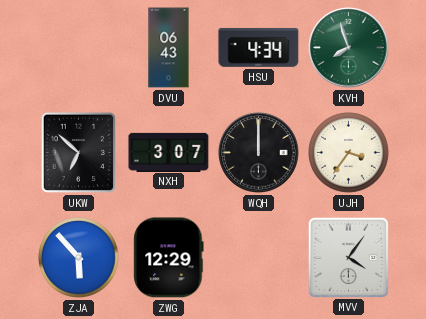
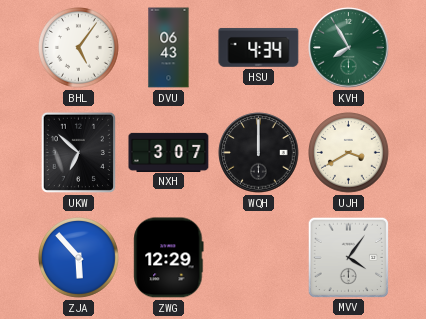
BHL: none -> 5:06 (79, 48)
KVH: 7:57 -> 7:55 (349, 48)
UJH: 3:36 -> 3:40 (349, 153)
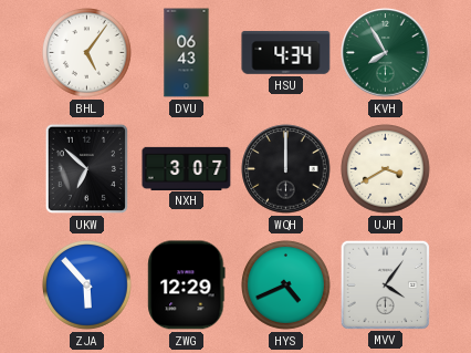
HYS: none -> 4:41 (286, 285)
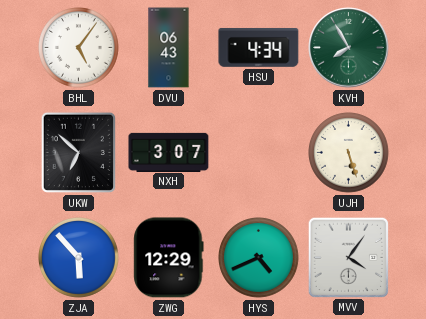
WQH: 12:00 -> none (286, 169)
UJH: 3:40 -> 5:27 (349, 153)
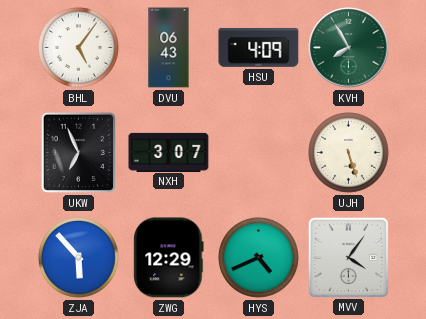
HSU: 4:34 -> 4:09 (259, 47)
UKW: 6:52 -> 6:56 (78, 152)
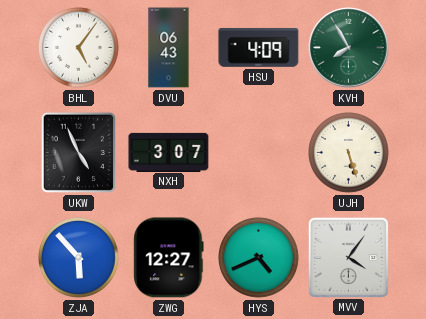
UKW: 6:56 -> 4:56 (78, 152)
ZWG: 12:29 -> 12:27 (169, 258)
